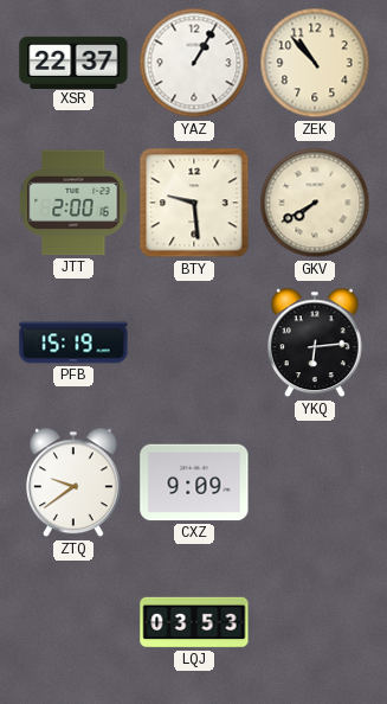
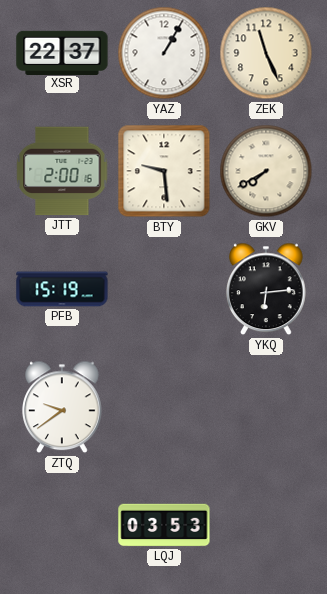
ZEK: 10:53 -> 11:26 (266, 53)
CXZ: 9:09 -> none (194, 482)
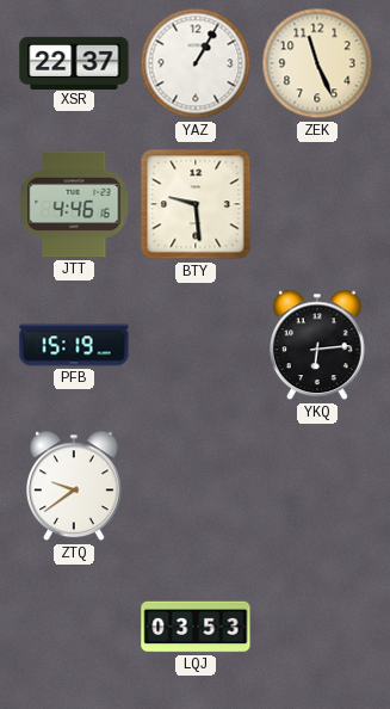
JTT: 2:00 -> 4:46 (74, 204)
GKV: 7:40 -> none (266, 171)
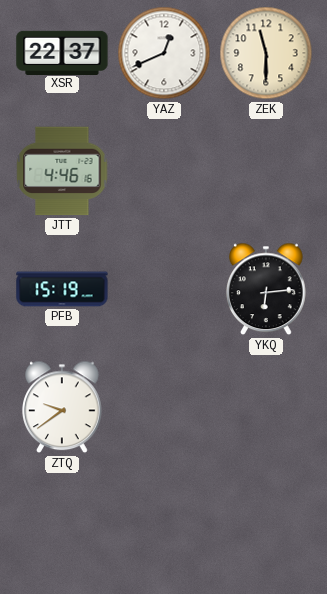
YAZ: 1:05 -> 12:41 (164, 53)
ZEK: 11:26 -> 11:30 (266, 53)
BTY: 9:29 -> none (196, 204)
LQJ: 03:53 -> none (196, 627)
